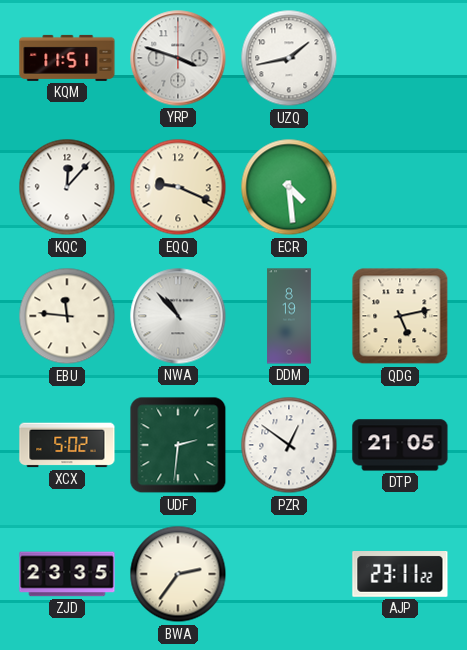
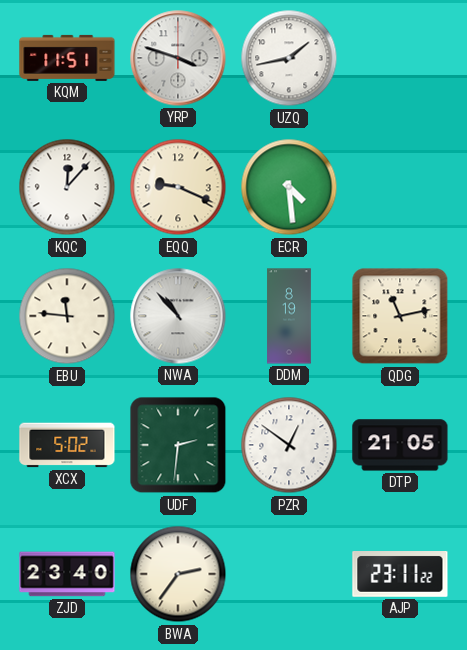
QDG: 5:13 -> 11:13 (400, 316)
ZJD: 23:35 -> 23:40 (67, 574)
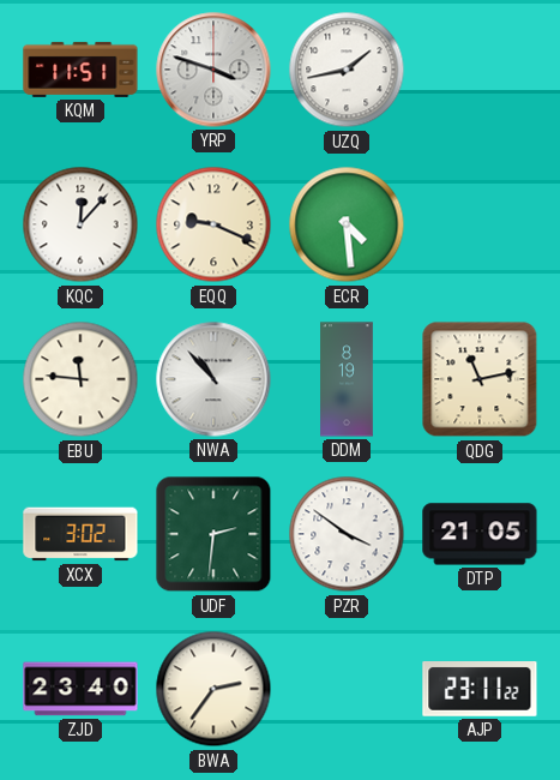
XCX: 5:02 -> 3:02 (80, 534)
PZR: 12:51 -> 3:51 (347, 534)
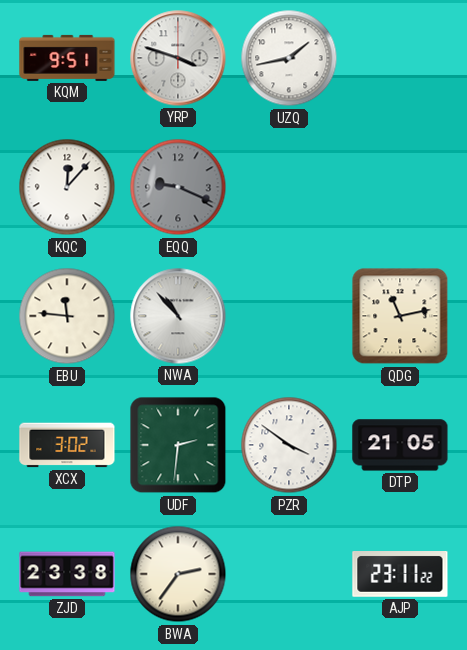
KQM: 11:51 -> 9:51 (67, 58)
EQQ dial: cream -> grey (178, 187)
ECR: 4:29 -> none (347, 224)
DDM: 8:19 -> none (347, 379)
ZJD: 23:40 -> 23:38 (67, 574)
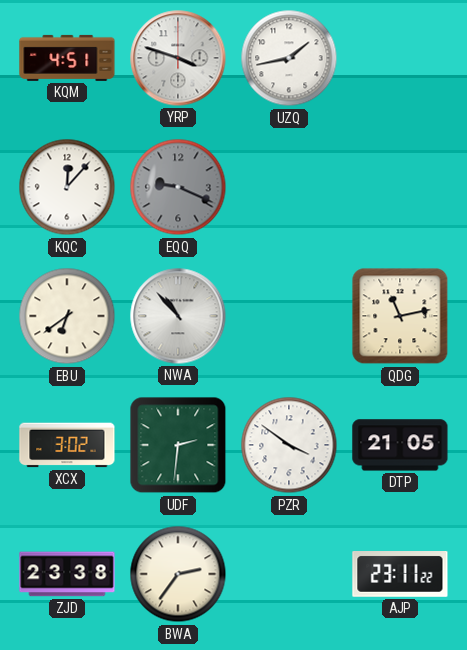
KQM: 9:51 -> 4:51 (67, 58)
EBU: 11:46 -> 6:39 (67, 316)
